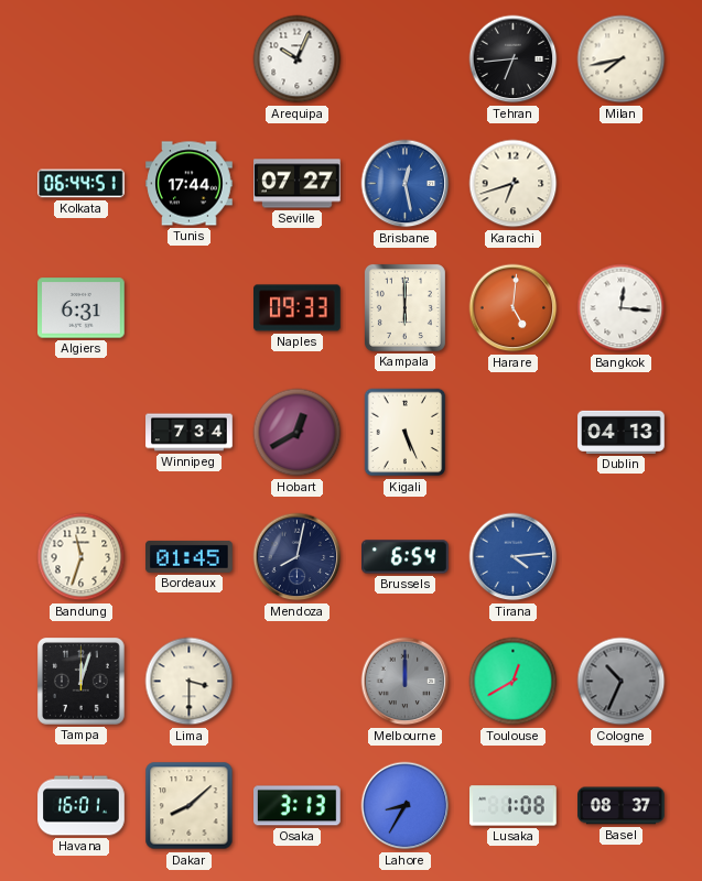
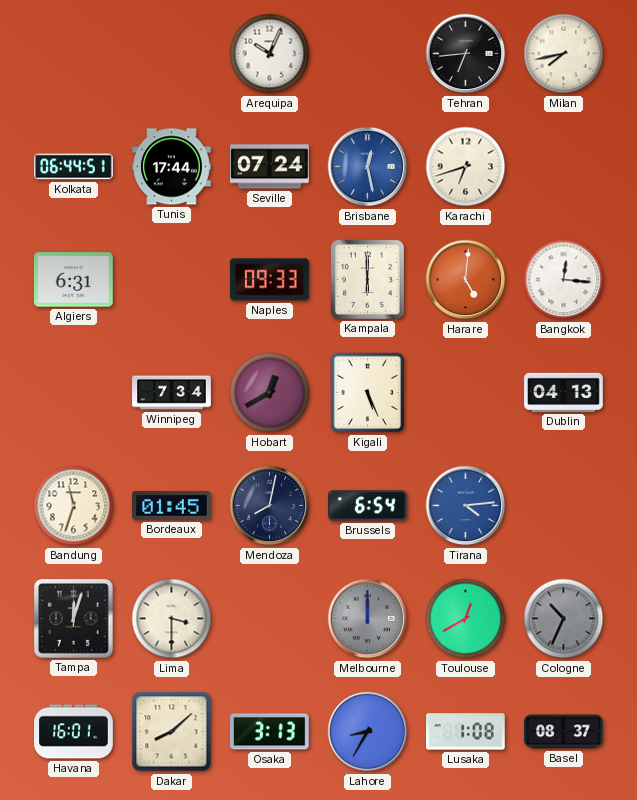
Seville: 07:27 -> 07:24 (270, 167)
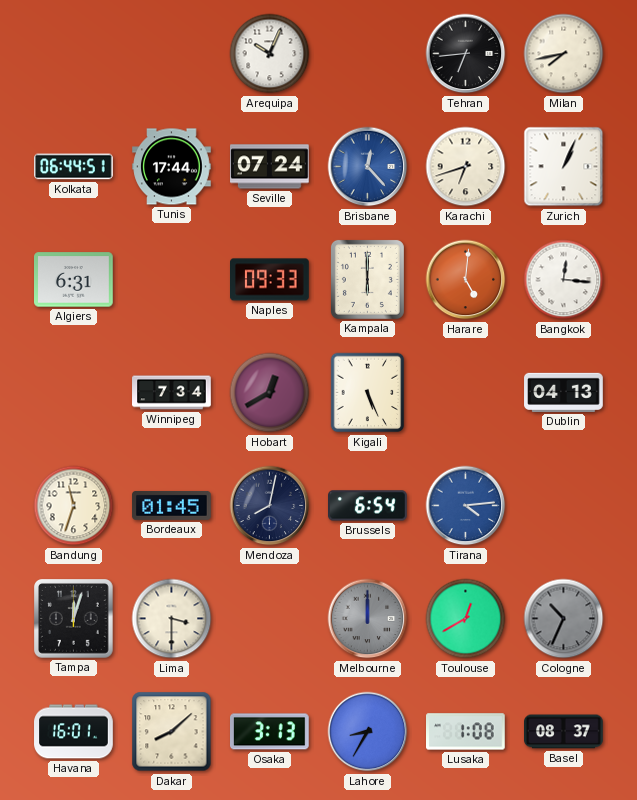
Brisbane: 12:28 -> 12:23 (368, 167)
Zurich: none -> 1:04 (564, 167)
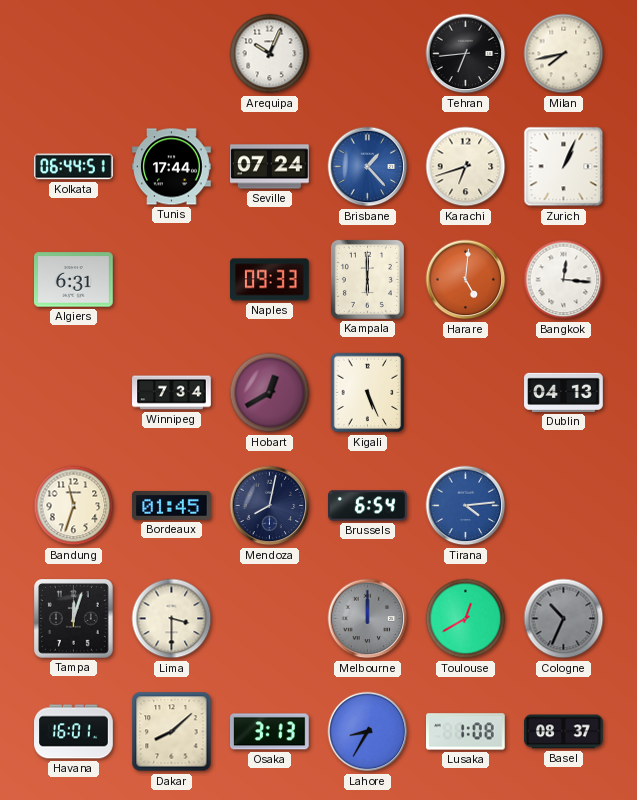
Brisbane: 12:23 -> 1:23 (368, 167)
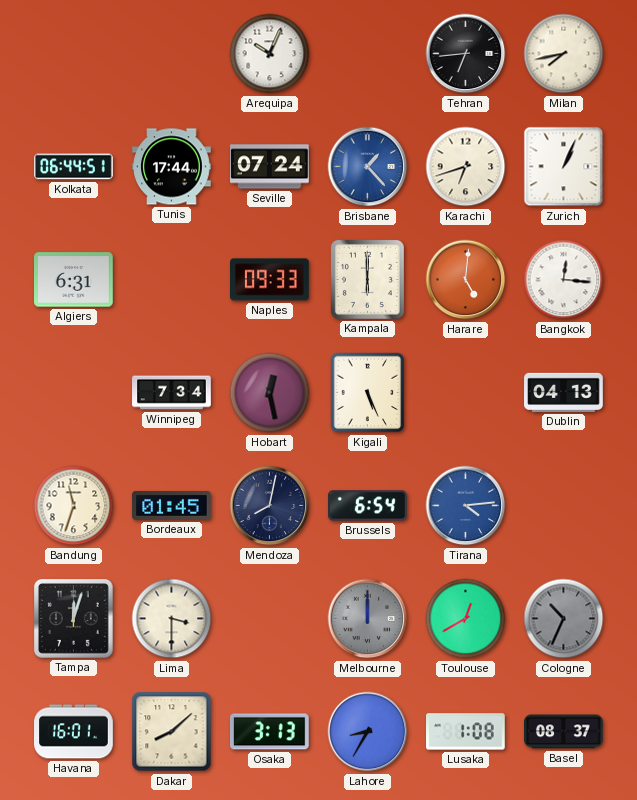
Hobart: 12:40 -> 12:28 (270, 393)
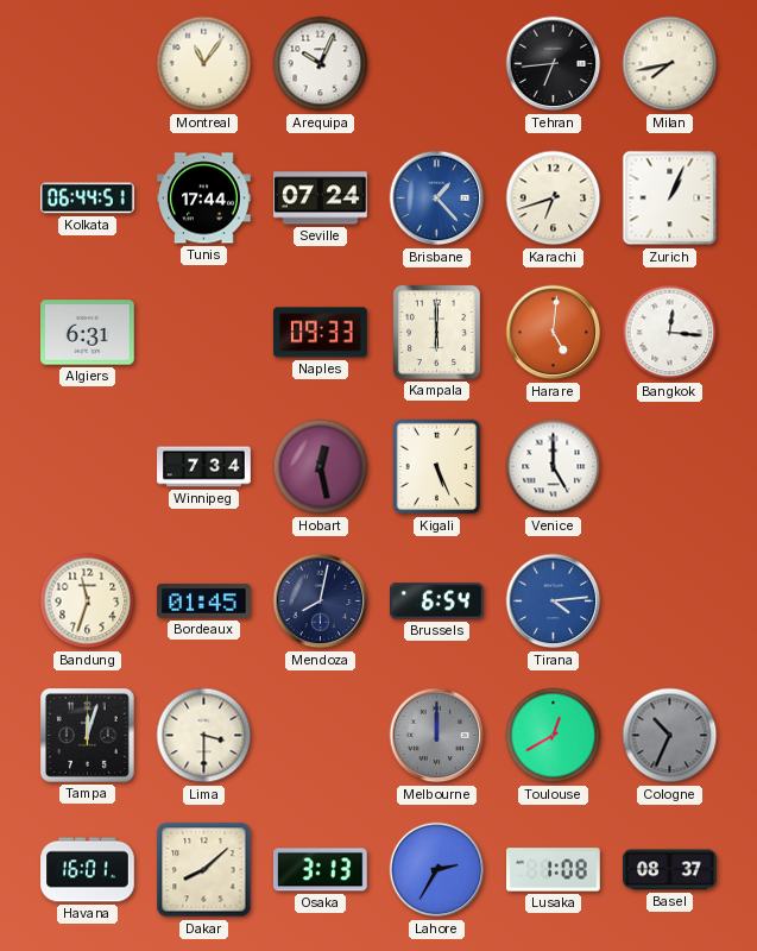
Montreal: none -> 11:06 (204, 64)
Venice: none -> 5:00 (554, 467)
Dublin: 04:13 -> none (564, 392)
Lahore: 8:35 -> 2:35 (437, 870)
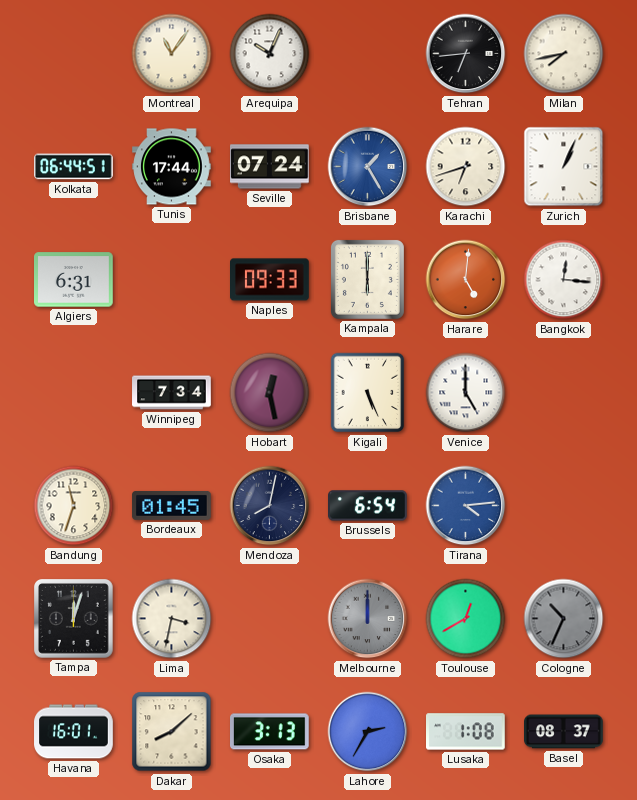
Brisbane: 1:23 -> 1:25 (368, 167)
Lima: 3:30 -> 3:32 (172, 619)
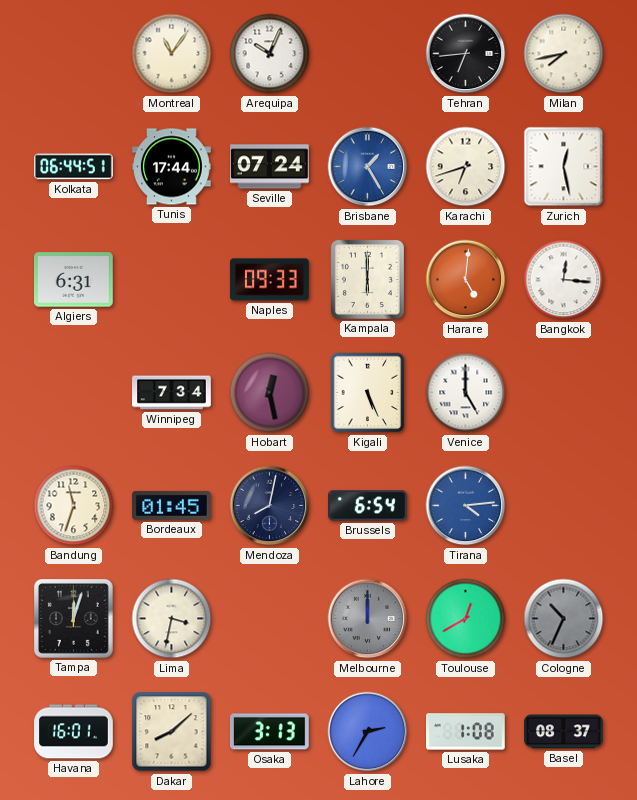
Zurich: 1:04 -> 12:28 (564, 167)
